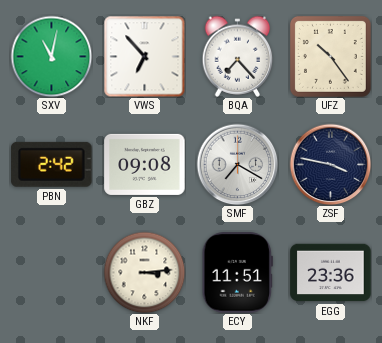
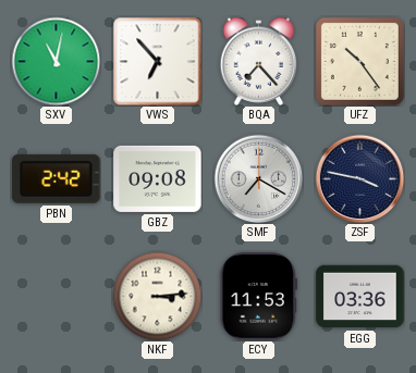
ECY: 11:51 -> 11:53 (258, 297)
EGG: 23:36 -> 03:36 (360, 297)
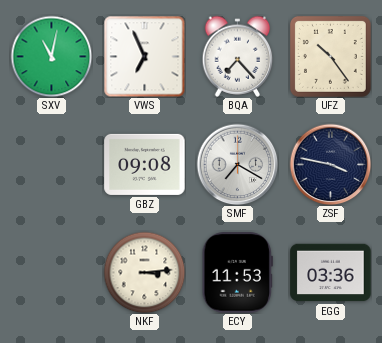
VWS: 6:53 -> 6:56 (144, 56)
PBN: 2:42 -> none (57, 178)
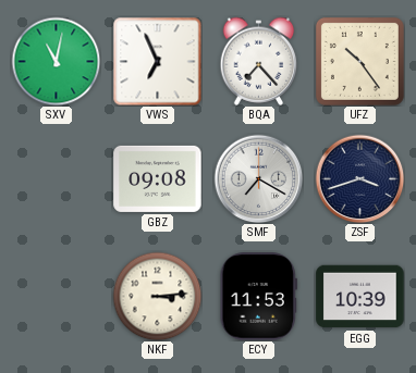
ZSF: 3:47 -> 3:42 (359, 178)
EGG: 03:36 -> 10:39 (360, 297)
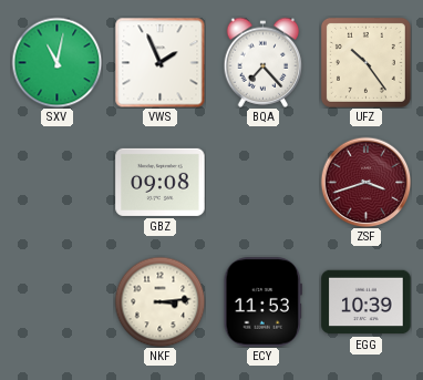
VWS: 6:56 -> 1:56 (159, 62)
SMF: 7:20 -> none (258, 178)
ZSF dial: navy -> burgundy (365, 182)
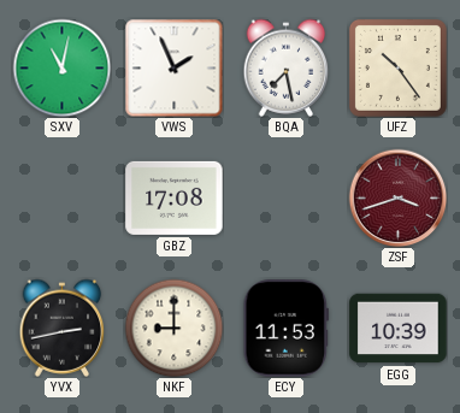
BQA: 7:23 -> 7:28 (287, 67)
GBZ: 09:08 -> 17:08 (175, 197)
YVX: none -> 2:43 (63, 328)
NKF: 3:14 -> 9:00 (173, 328)
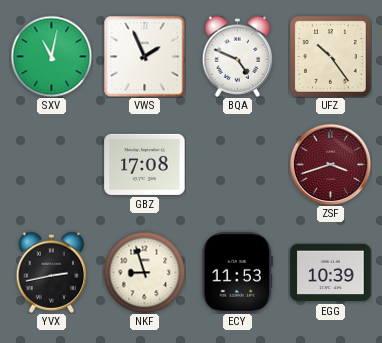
BQA: 7:28 -> 4:49 (238, 56)
NKF: 9:00 -> 8:57 (144, 272)
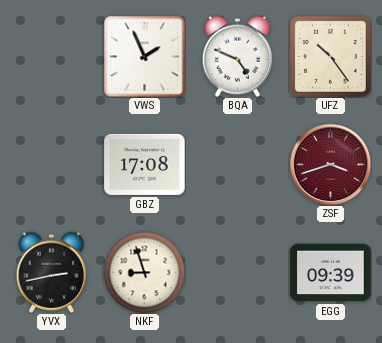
SXV: 11:02 -> none (51, 56)
ECY: 11:53 -> none (237, 273)
EGG: 10:39 -> 09:39 (331, 273)
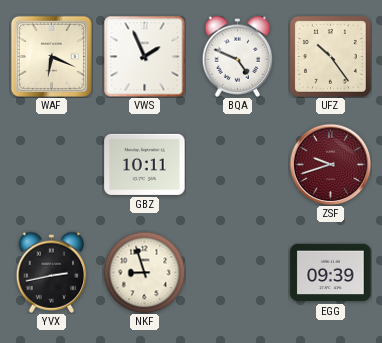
WAF: none -> 6:19 (51, 56)
GBZ: 17:08 -> 10:11 (145, 164)
ZSF: 3:42 -> 9:42 (330, 164)
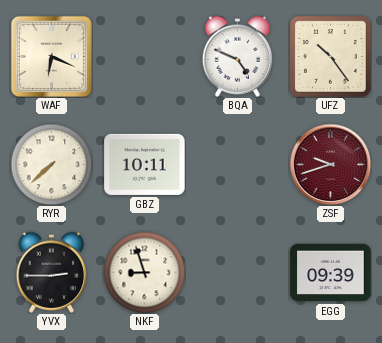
VWS: 1:56 -> none (144, 56)
RYR: none -> 7:38 (51, 164)
YVX: 2:43 -> 2:45 (52, 272)
